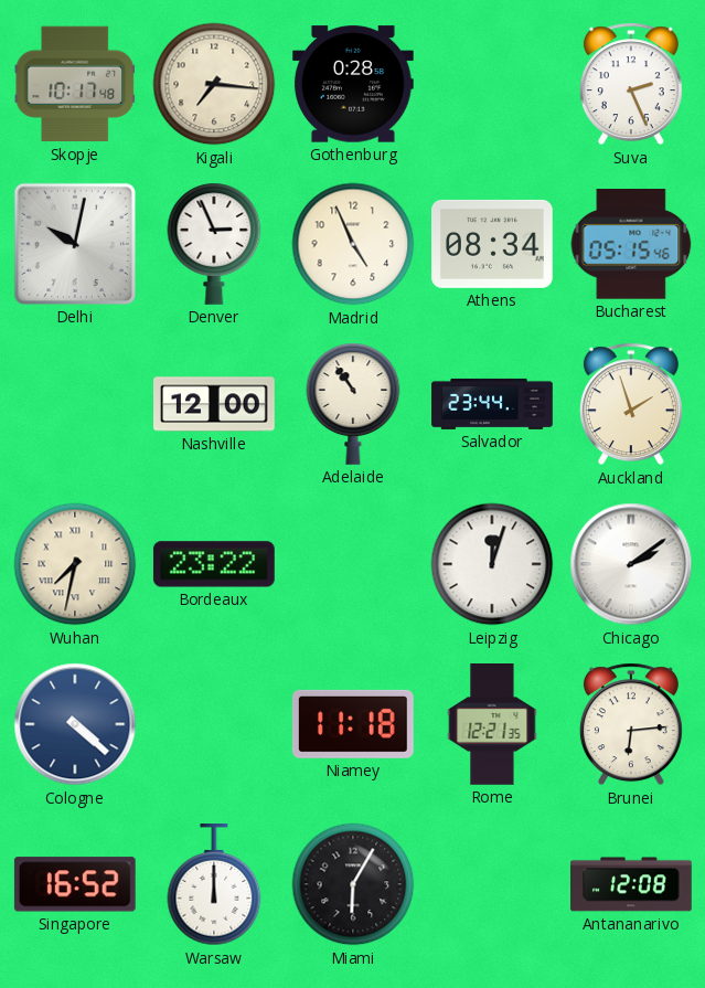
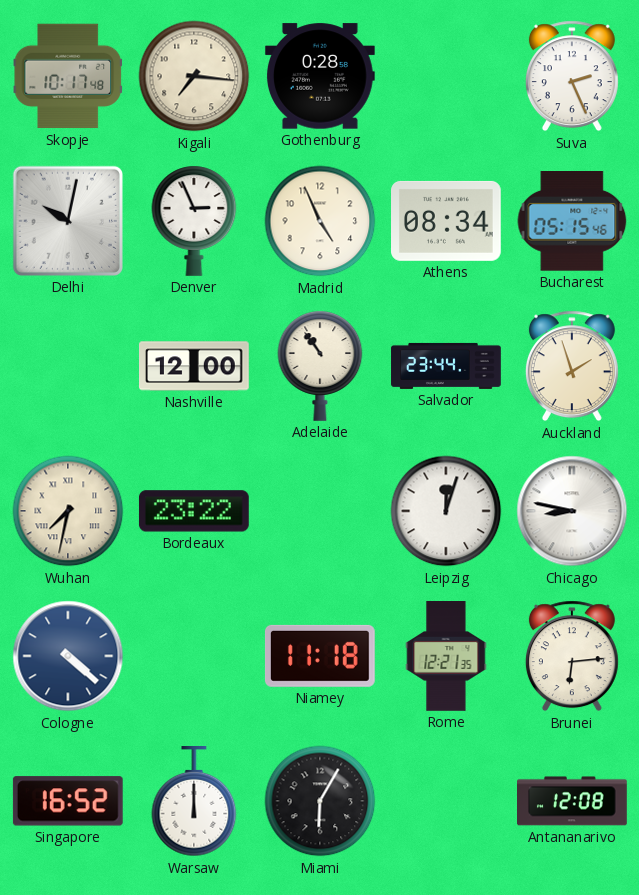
Chicago: 2:09 -> 8:47 (572, 511)
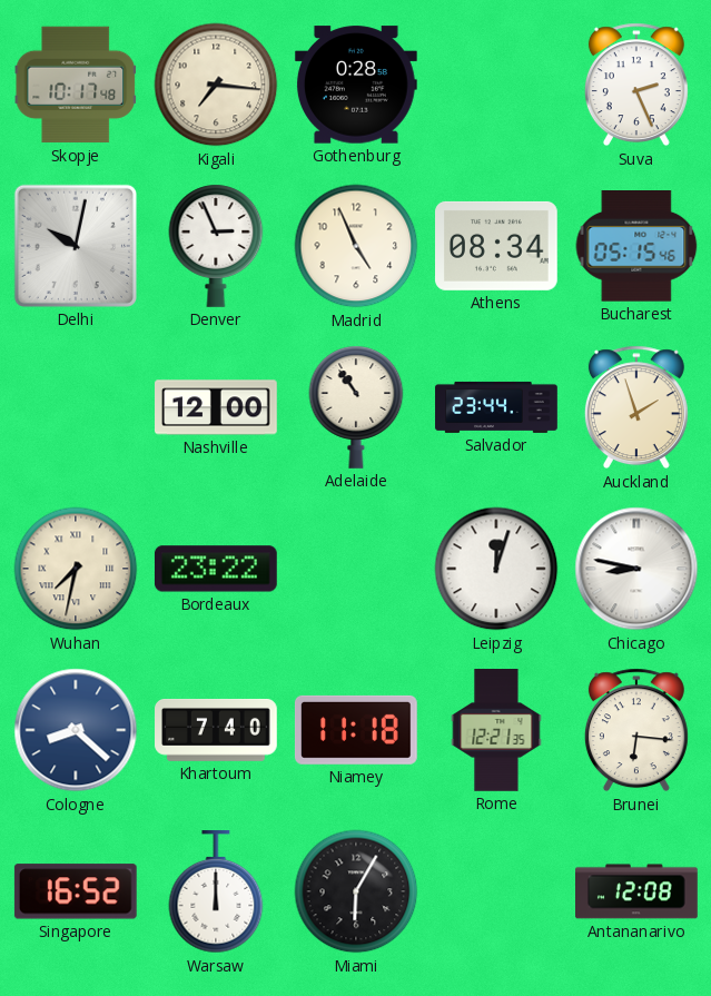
Cologne: 4:22 -> 8:22 (76, 730)
Khartoum: none -> 7:40 (217, 730)
Brunei: 6:14 -> 6:16 (636, 730)
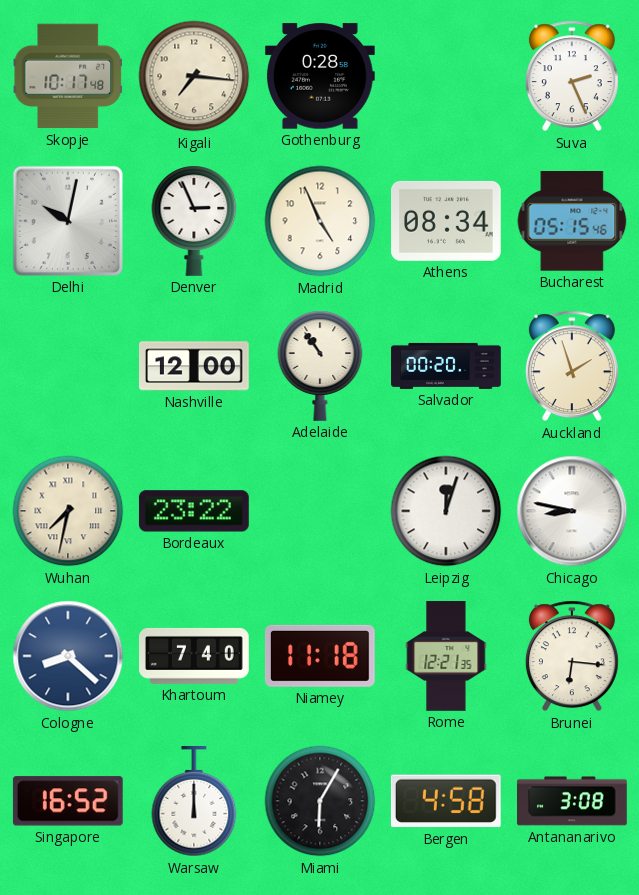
Salvador: 23:44 -> 00:20 (446, 366)
Bergen: none -> 4:58 (446, 801)
Antananarivo: 12:08 -> 3:08 (573, 801)
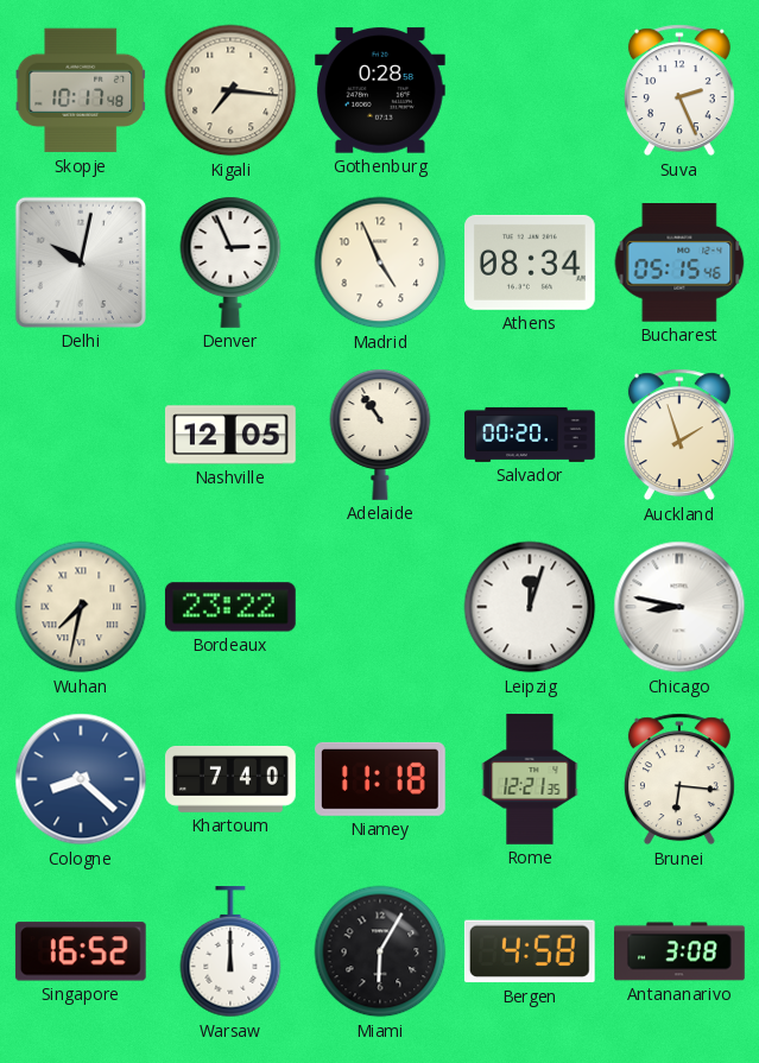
Nashville: 12:00 -> 12:05 (232, 435)
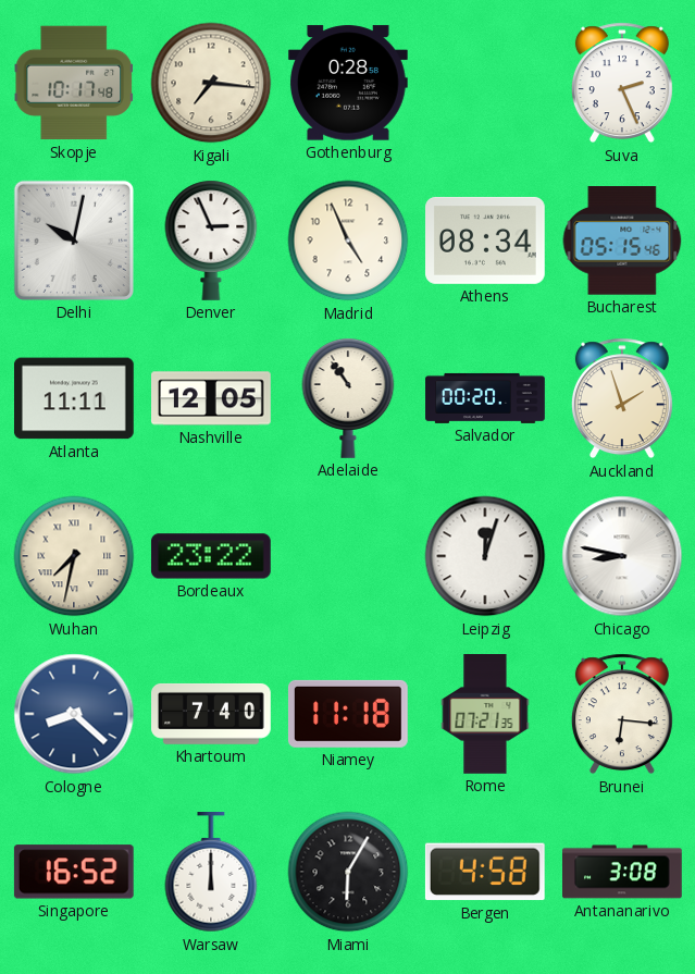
Atlanta: none -> 11:11 (75, 398)
Rome: 12:21 -> 07:21 (485, 715)
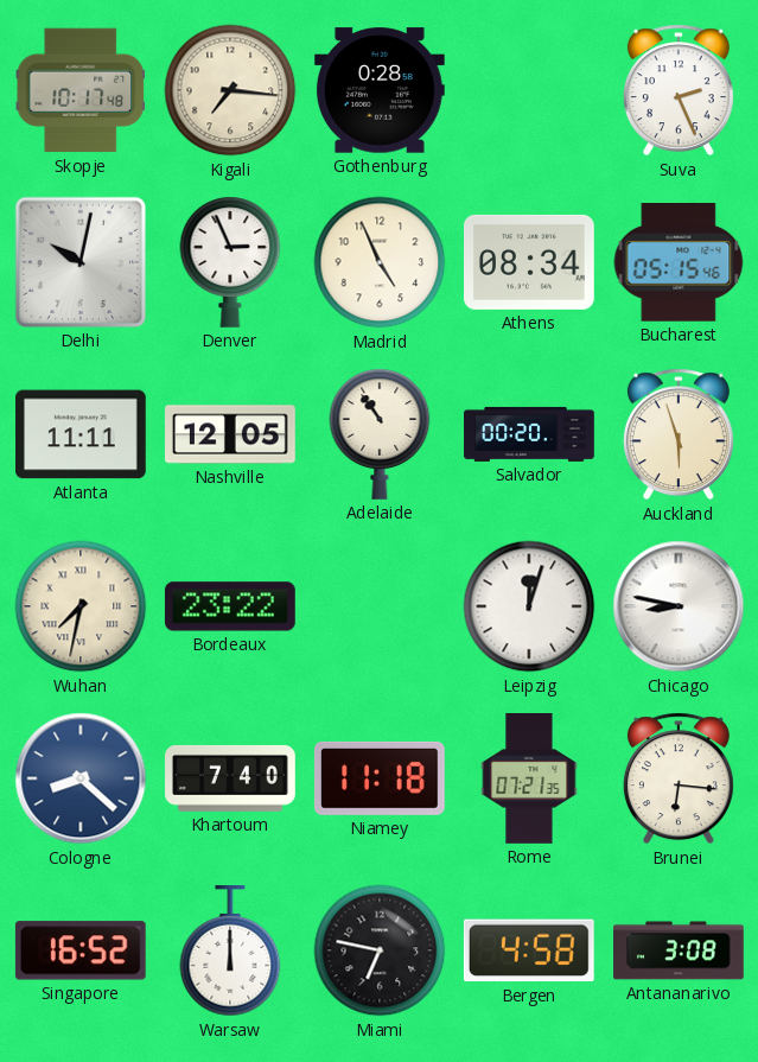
Auckland: 1:57 -> 5:57 (679, 434)
Miami: 6:05 -> 6:47 (380, 950)
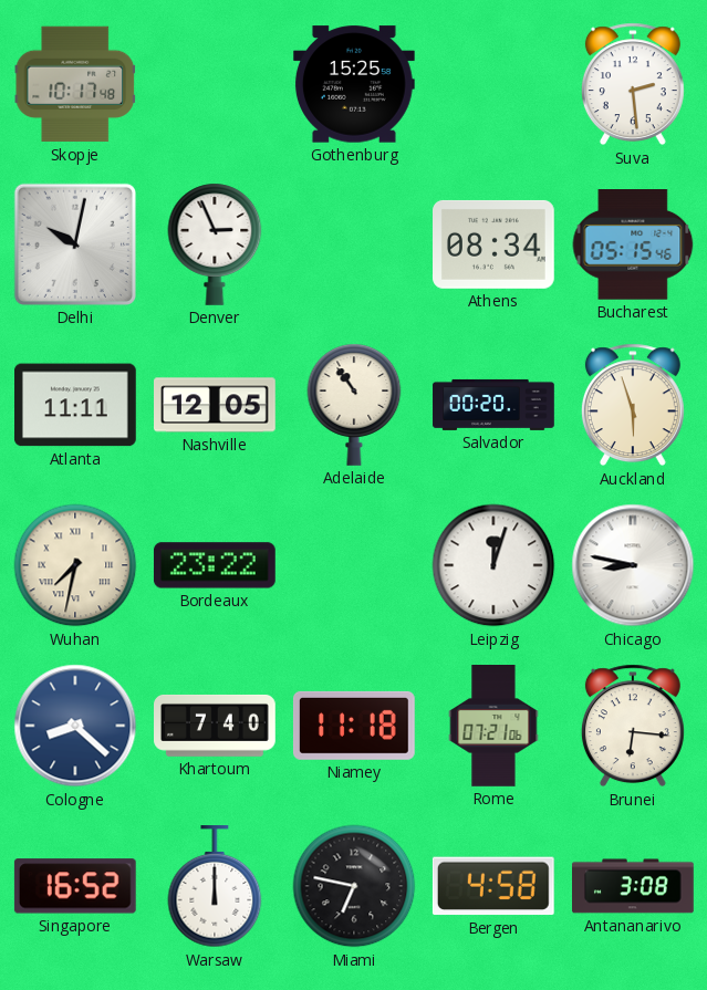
Kigali: 7:16 -> none (230, 90)
Gothenburg: 0:28 -> 15:25 (354, 84)
Suva: 2:26 -> 2:29 (633, 84)
Madrid: 4:56 -> none (380, 262)
Rome: 07:21:35 -> 07:21:06 (493, 727)
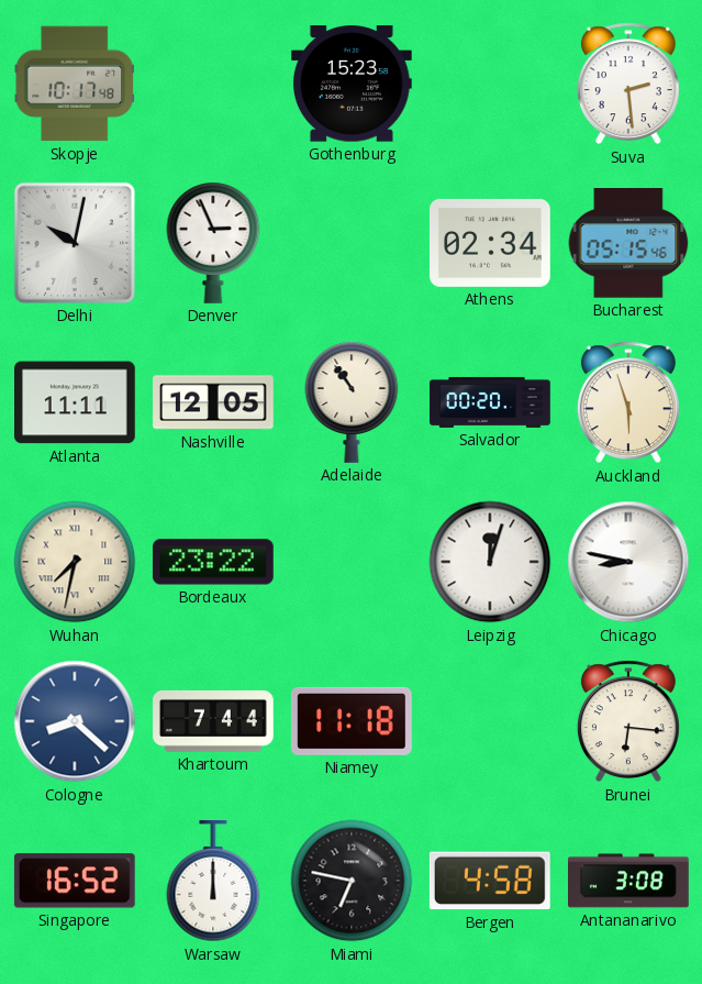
Gothenburg: 15:25 -> 15:23 (352, 84)
Athens: 08:34 -> 02:34 (491, 243)
Khartoum: 7:40 -> 7:44 (214, 721)
Rome: 07:21 -> none (493, 727)
